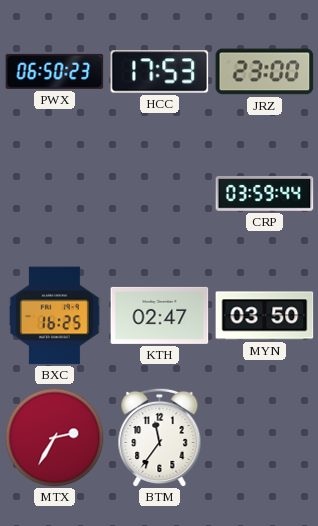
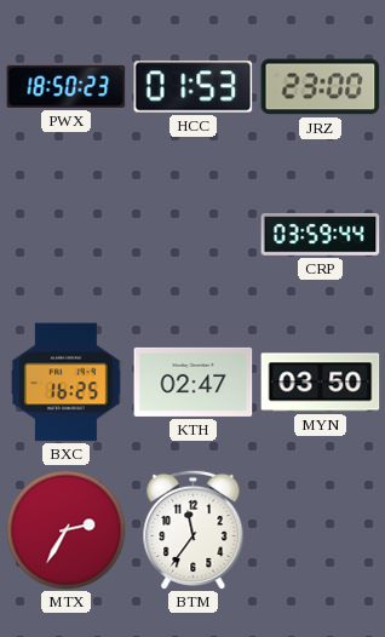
PWX: 06:50 -> 18:50 (67, 86)
HCC: 17:53 -> 01:53 (194, 87)
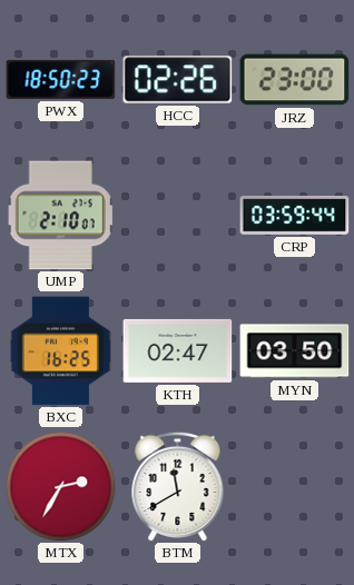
HCC: 01:53 -> 02:26 (178, 80)
UMP: none -> 2:10 (60, 216)
BTM: 11:36 -> 11:40 (178, 486)
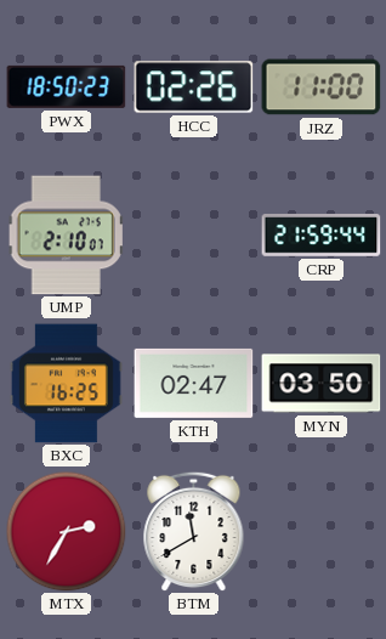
JRZ: 23:00 -> 11:00 (322, 87)
CRP: 03:59 -> 21:59 (322, 236)
